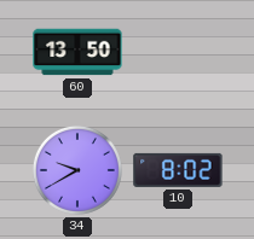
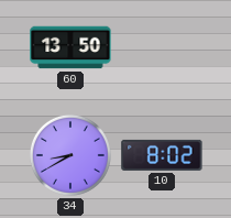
34: 9:40 -> 8:40 (70, 155)
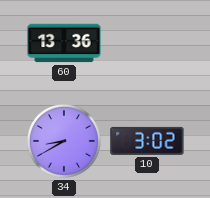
60: 13:50 -> 13:36 (64, 43)
10: 8:02 -> 3:02 (147, 141)
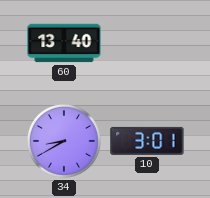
60: 13:36 -> 13:40 (64, 43)
10: 3:02 -> 3:01 (147, 141)
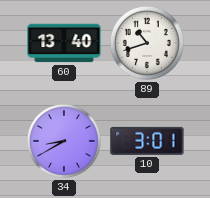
89: none -> 10:42 (147, 43)
